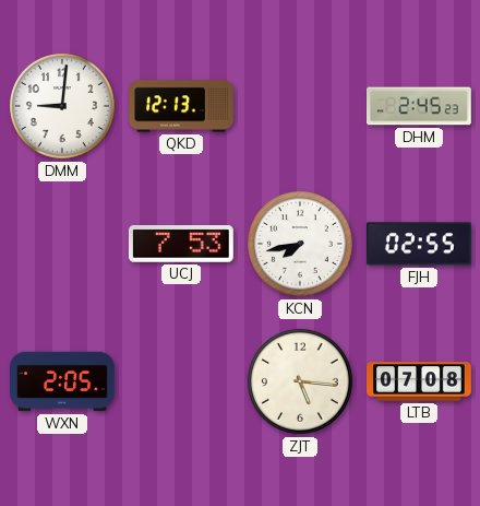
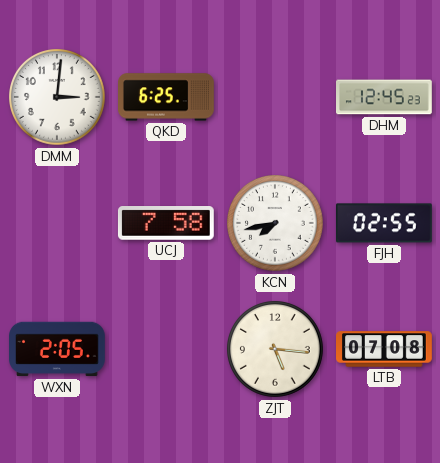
DMM: 9:01 -> 3:01 (58, 98)
QKD: 12:13 -> 6:25 (167, 97)
DHM: 2:45 -> 12:45 (385, 97)
UCJ: 7:53 -> 7:58 (166, 224)
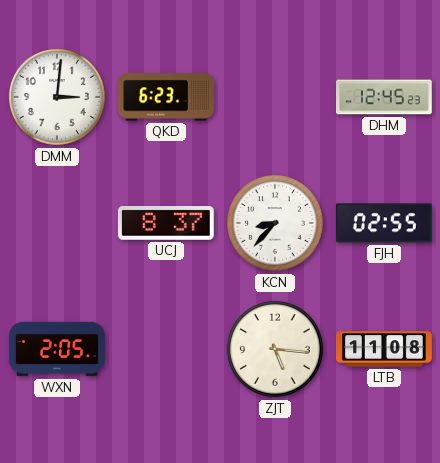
QKD: 6:25 -> 6:23 (167, 97)
UCJ: 7:58 -> 8:37 (166, 224)
KCN: 7:43 -> 8:37 (276, 224)
LTB: 07:08 -> 11:08 (384, 349)
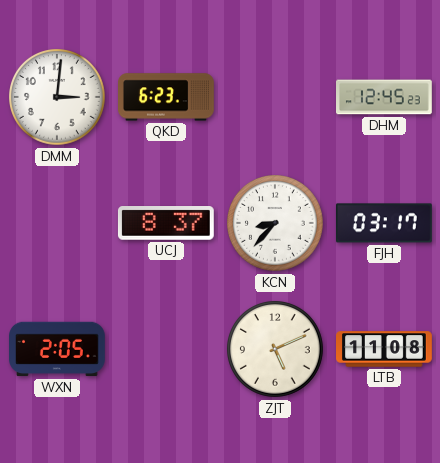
FJH: 02:55 -> 03:17 (384, 223)
ZJT: 5:16 -> 5:11 (276, 350)
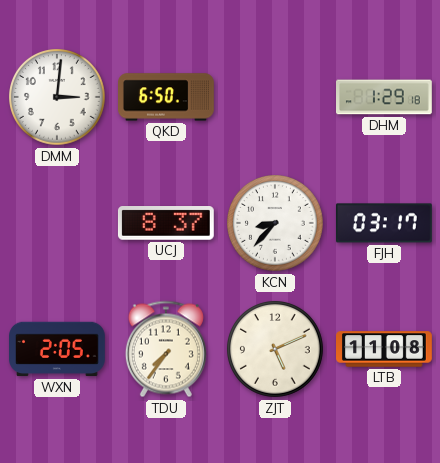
QKD: 6:23 -> 6:50 (167, 97)
DHM: 12:45 -> 1:29 (385, 97)
TDU: none -> 7:36 (166, 349)
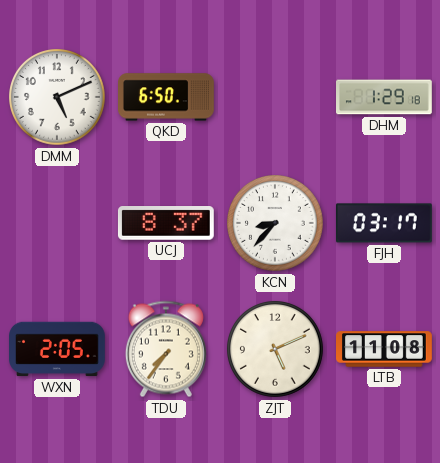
DMM: 3:01 -> 5:11 (58, 98)
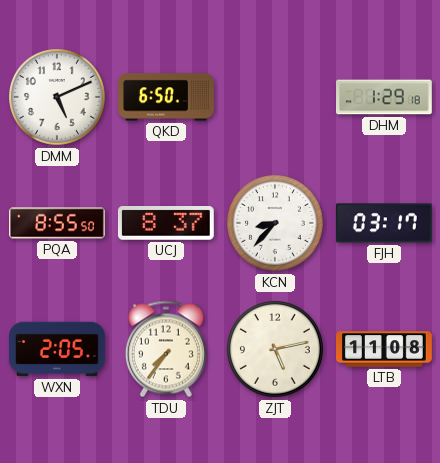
PQA: none -> 8:55 (58, 223)
ZJT: 5:11 -> 5:13 (276, 350)
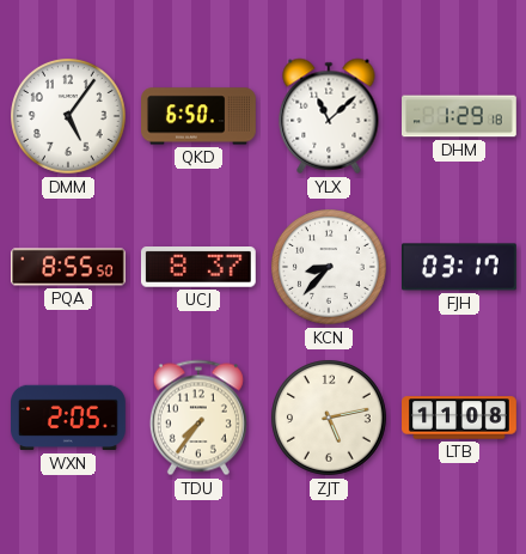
DMM: 5:11 -> 5:06 (69, 117)
YLX: none -> 11:08 (329, 116)
